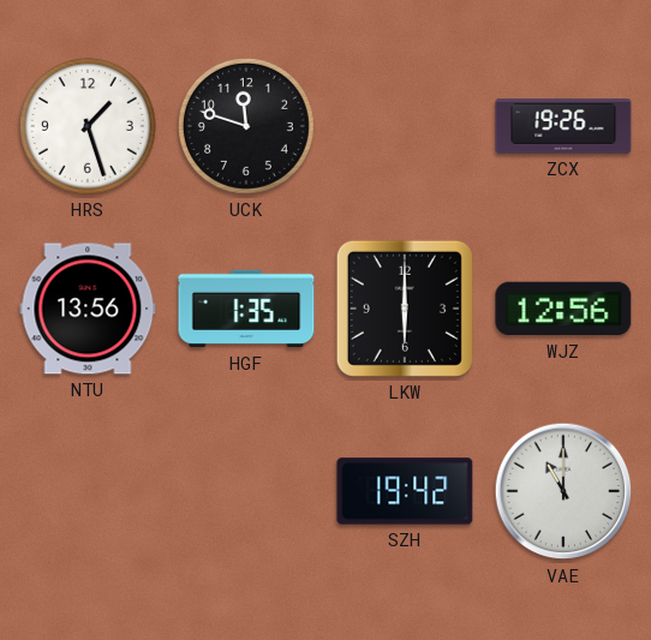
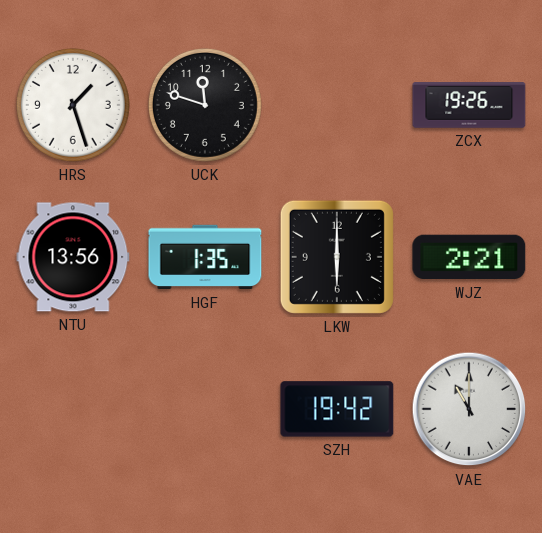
WJZ: 12:56 -> 2:21 (469, 257)
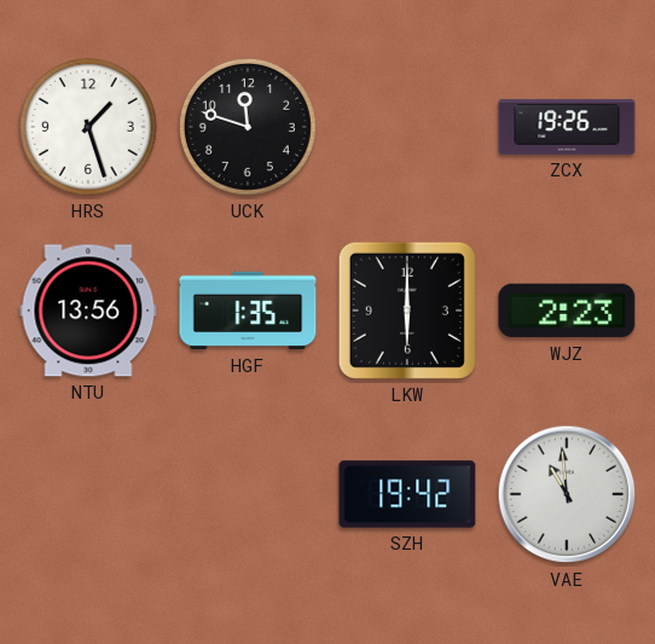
WJZ: 2:21 -> 2:23 (567, 311)
VAE: 11:00 -> 10:59 (567, 494)
